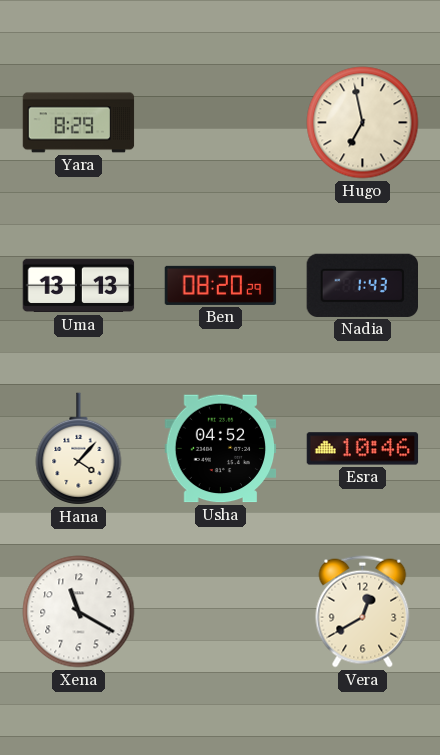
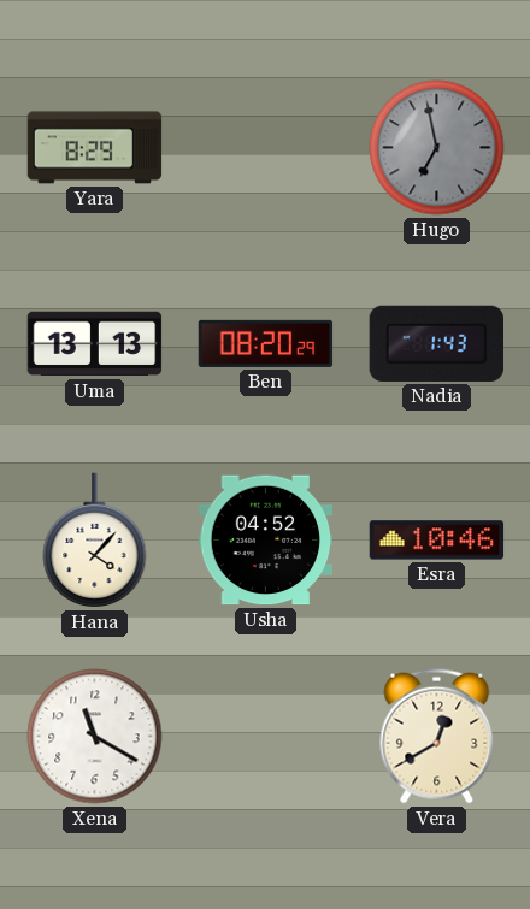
Hugo dial: cream -> grey (437, 148)
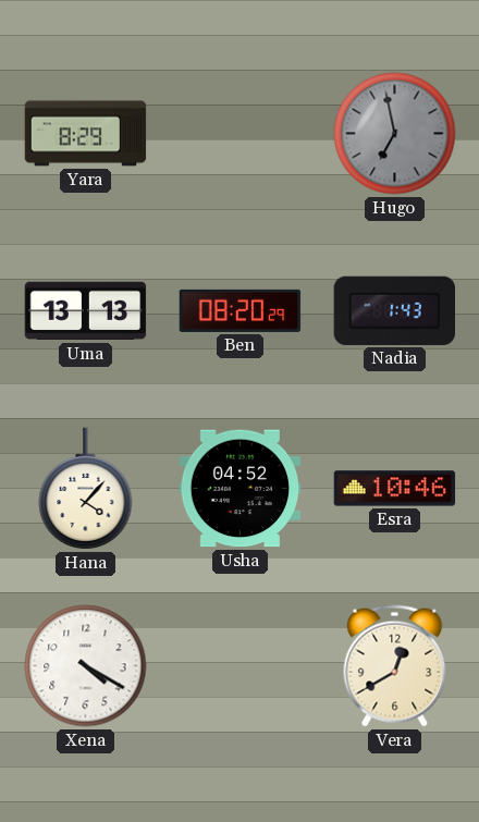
Xena: 11:20 -> 4:20 (86, 666)
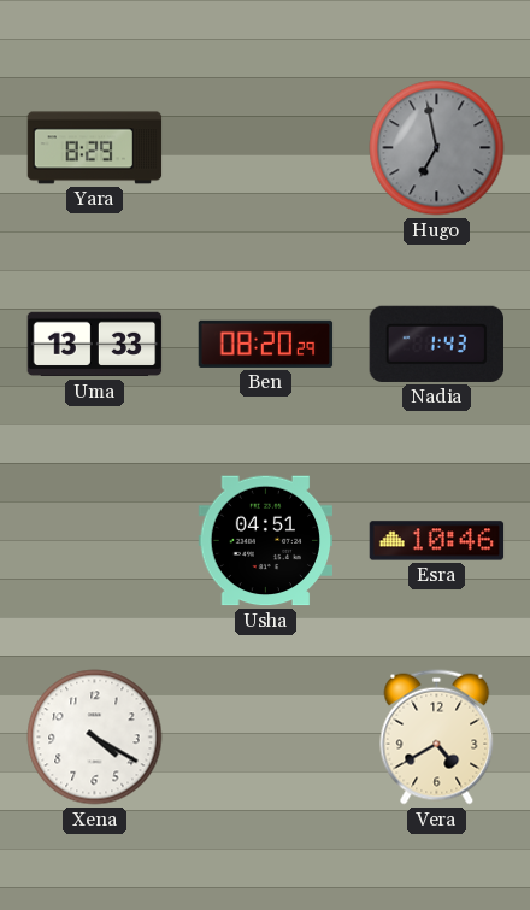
Uma: 13:13 -> 13:33 (95, 345)
Hana: 4:07 -> none (86, 489)
Usha: 04:52 -> 04:51 (266, 541)
Vera: 12:40 -> 4:40 (437, 738)
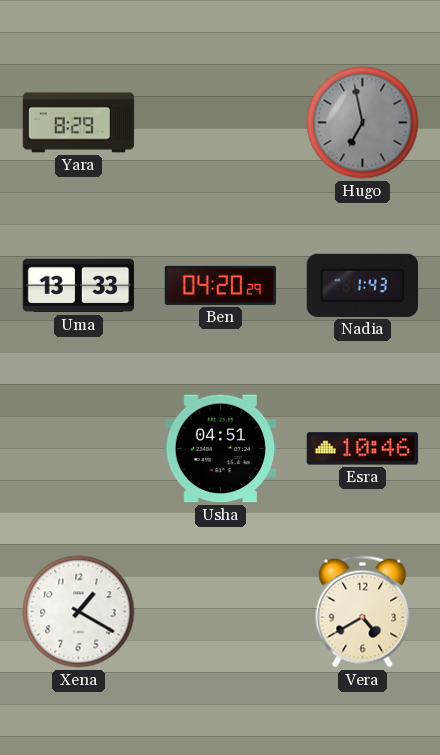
Ben: 08:20 -> 04:20 (221, 285)
Xena: 4:20 -> 1:20 (79, 612)
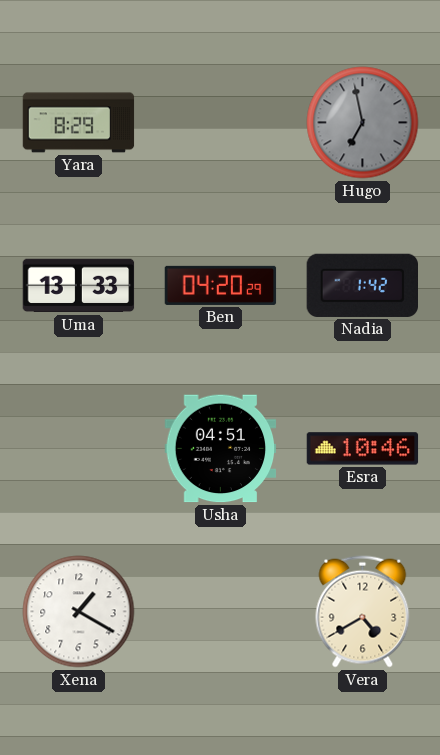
Nadia: 1:43 -> 1:42 (362, 285)
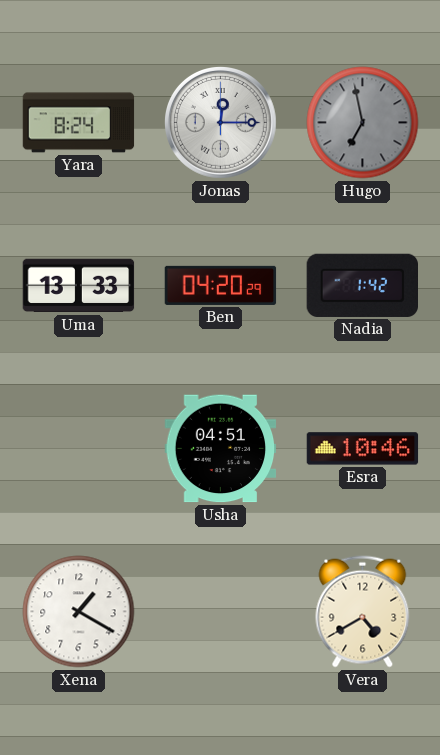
Yara: 8:29 -> 8:24 (79, 123)
Jonas: none -> 12:15 (221, 123)
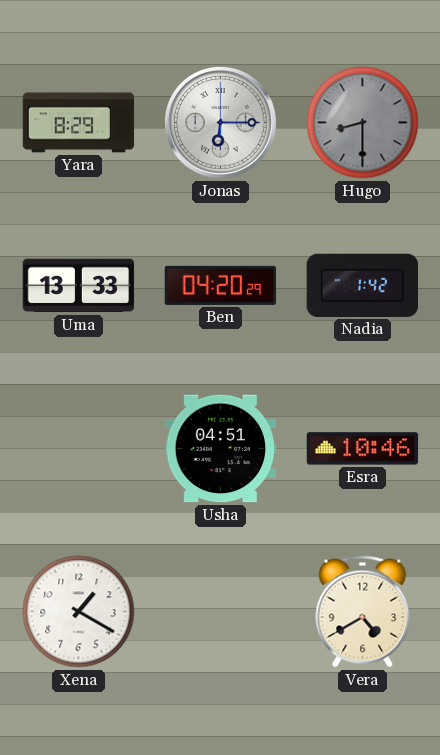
Yara: 8:24 -> 8:29 (79, 123)
Jonas: 12:15 -> 6:15 (221, 123)
Hugo: 6:58 -> 8:30 (363, 123)
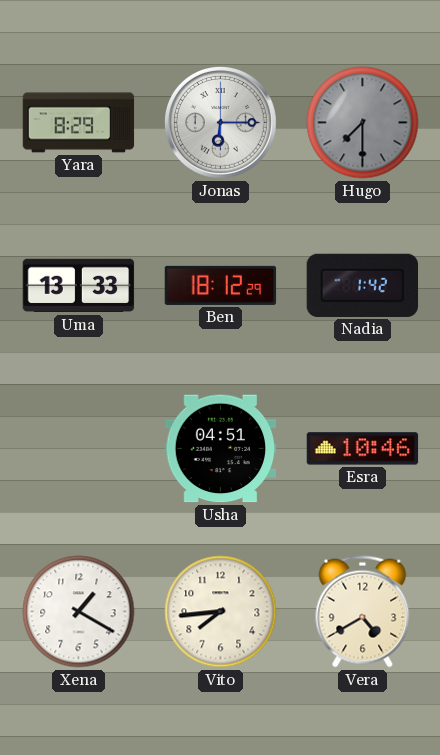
Hugo: 8:30 -> 7:30 (363, 123)
Ben: 04:20 -> 18:12 (221, 285)
Vito: none -> 7:44 (221, 612)
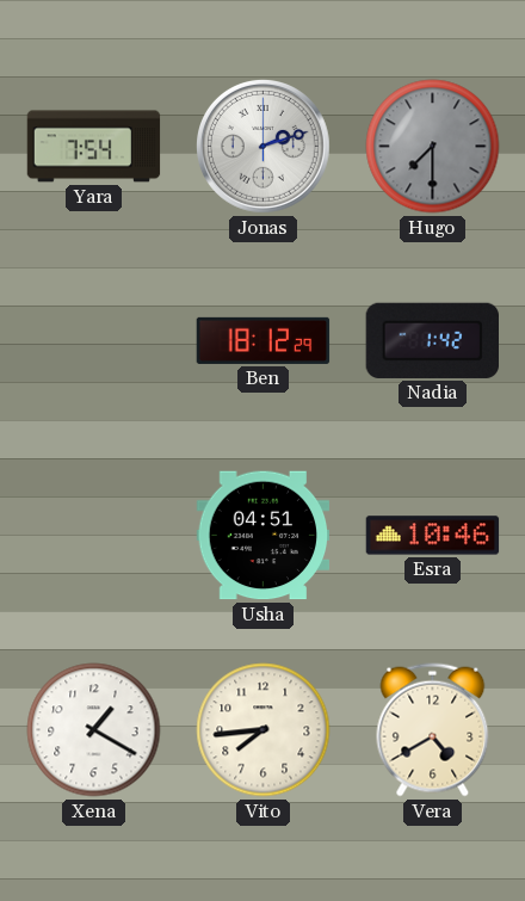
Yara: 8:29 -> 7:54 (94, 147)
Jonas: 6:15 -> 2:12 (264, 147)
Uma: 13:33 -> none (79, 286)
